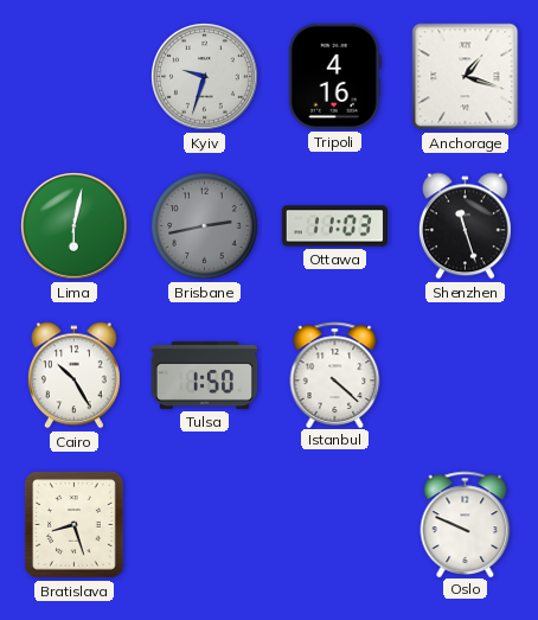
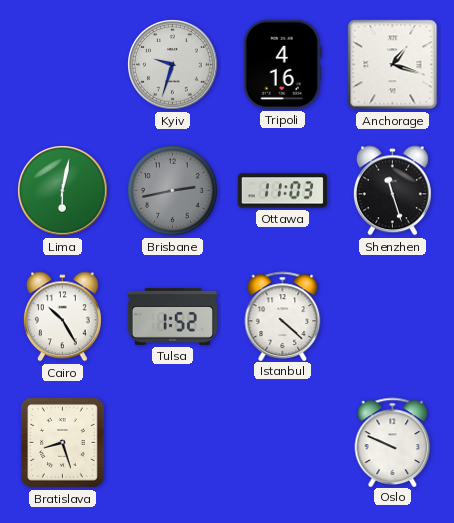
Tulsa: 1:50 -> 1:52 (172, 316)
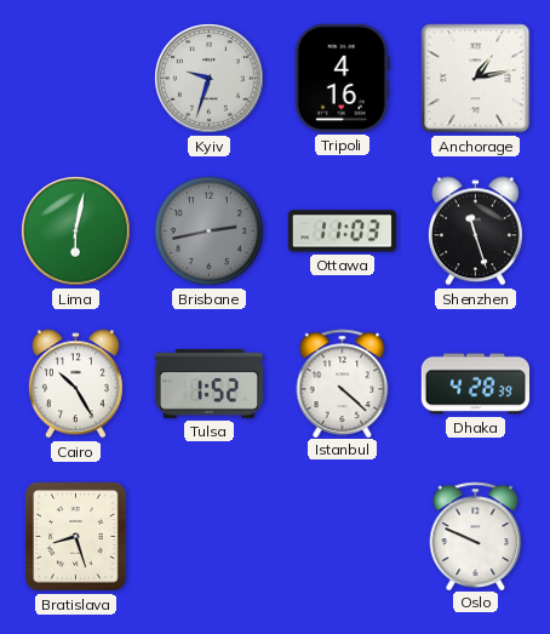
Anchorage: 1:18 -> 1:13 (476, 79)
Dhaka: none -> 4:28 (475, 384)
